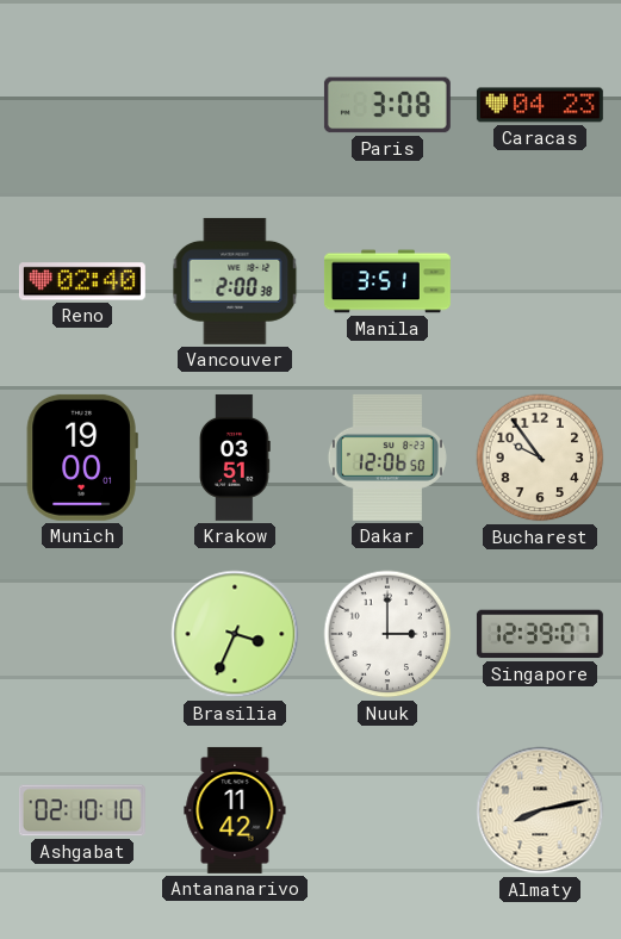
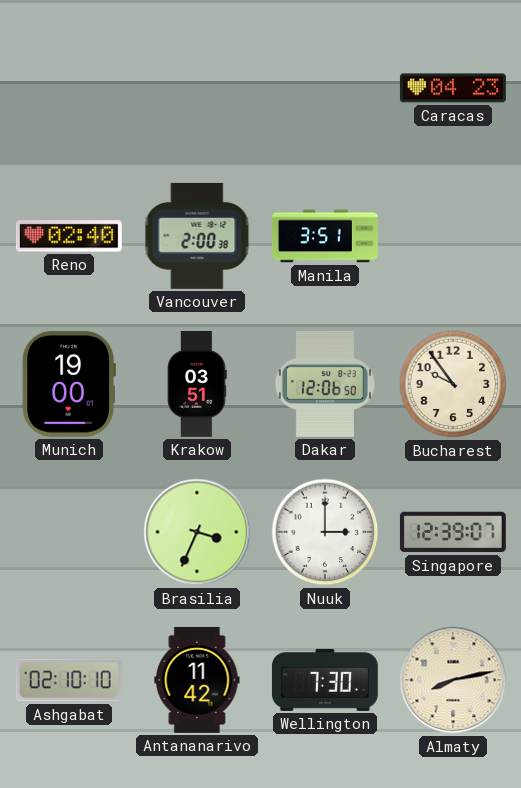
Paris: 3:08 -> none (387, 105)
Wellington: none -> 7:30 (325, 680)
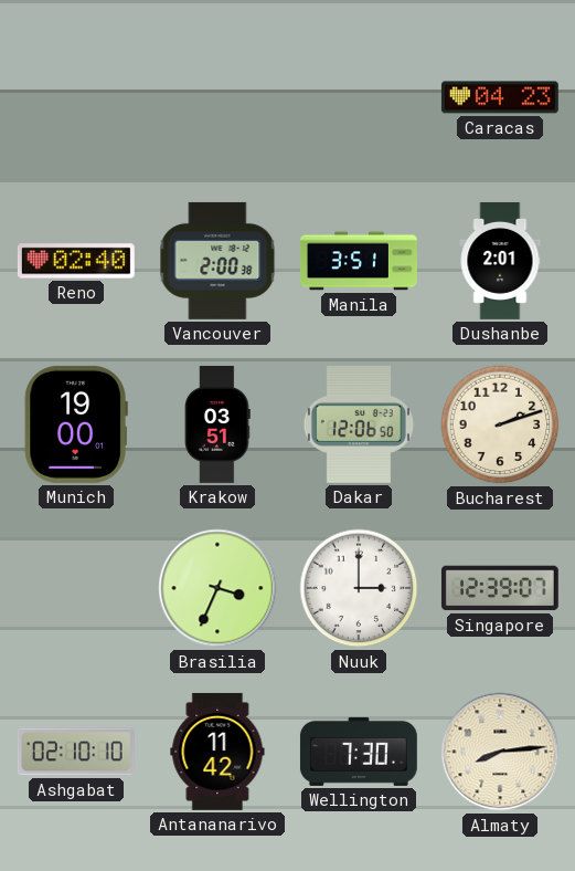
Dushanbe: none -> 2:01 (500, 261)
Bucharest: 9:54 -> 2:12 (500, 424)
Almaty: 8:13 -> 8:14 (500, 752)
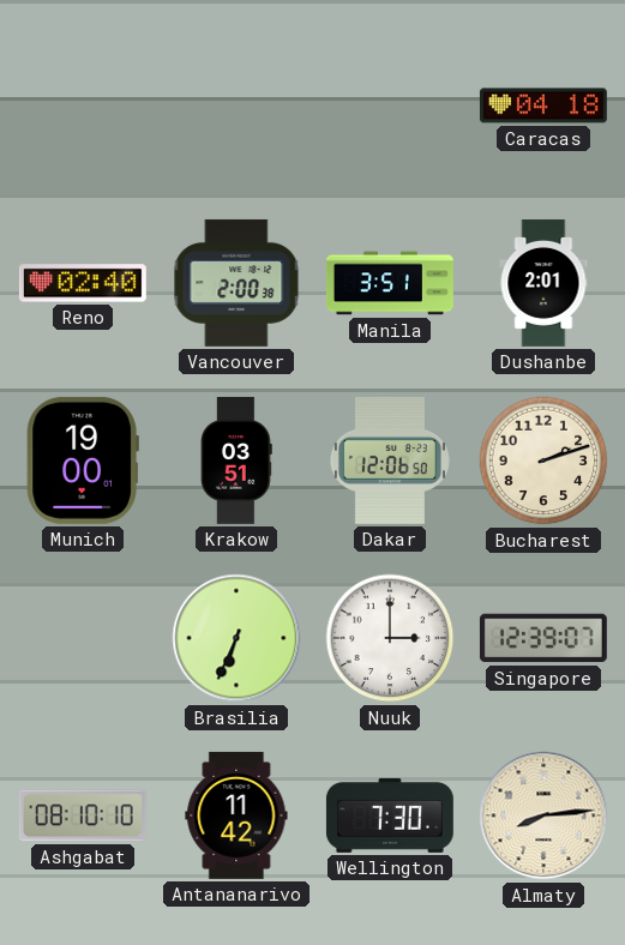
Caracas: 04:23 -> 04:18 (543, 106)
Brasilia: 3:34 -> 6:34 (236, 638)
Ashgabat: 02:10 -> 08:10 (83, 815)
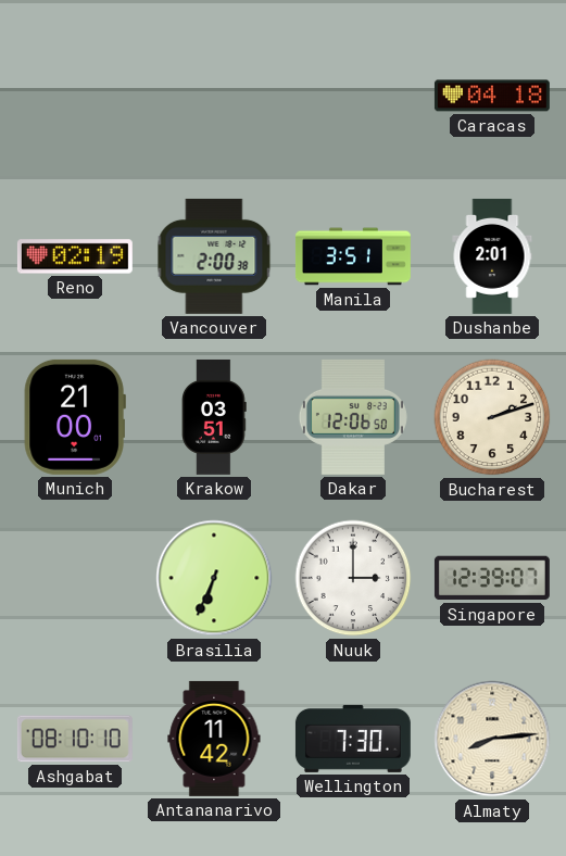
Reno: 02:40 -> 02:19 (75, 256)
Munich: 19:00 -> 21:00 (75, 417)
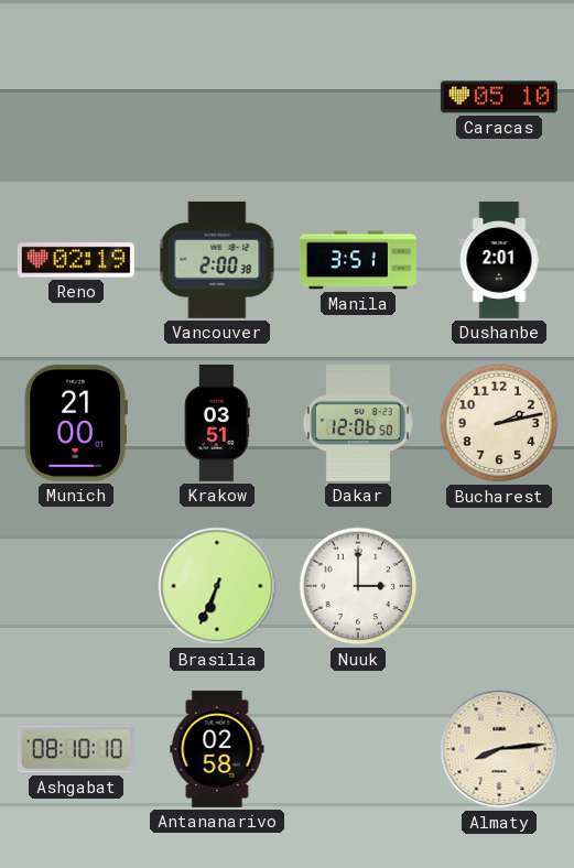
Caracas: 04:18 -> 05:10 (499, 97)
Bucharest: 2:12 -> 2:13 (499, 423)
Singapore: 12:39 -> none (492, 578)
Antananarivo: 11:42 -> 02:58 (217, 749)
Wellington: 7:30 -> none (353, 739)
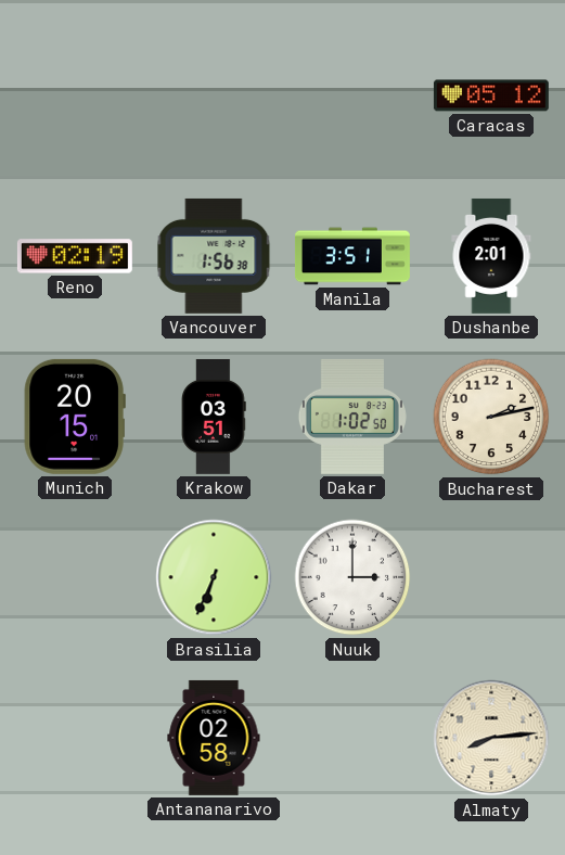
Caracas: 05:10 -> 05:12 (491, 95)
Vancouver: 2:00 -> 1:56 (214, 256)
Munich: 21:00 -> 20:15 (75, 417)
Dakar: 12:06 -> 1:02 (352, 417)
Ashgabat: 08:10 -> none (76, 749)
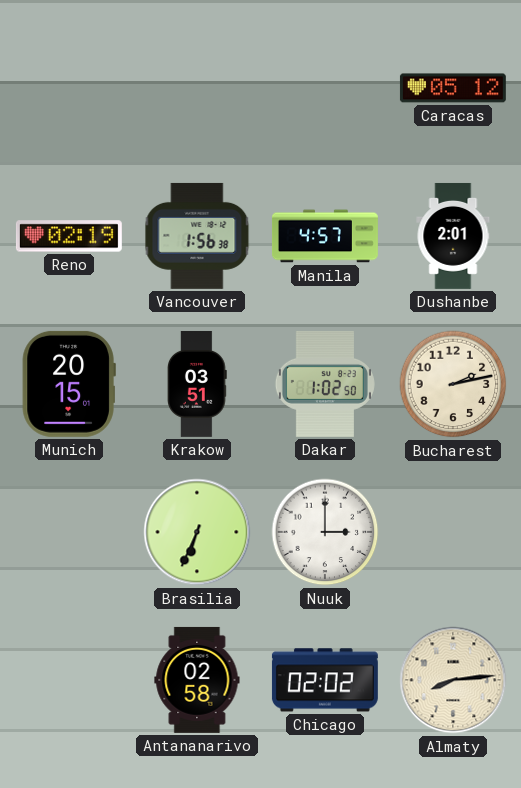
Manila: 3:51 -> 4:57 (325, 236)
Chicago: none -> 02:02 (325, 680)
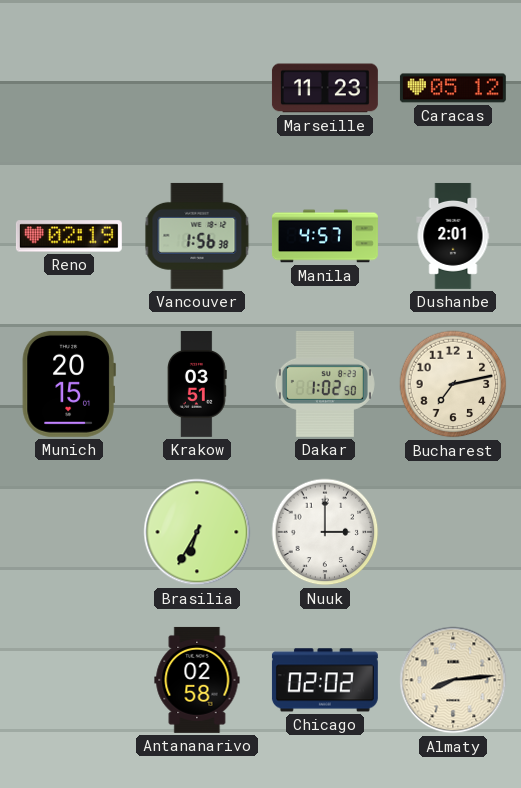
Marseille: none -> 11:23 (325, 88)
Bucharest: 2:13 -> 7:13 (453, 384)
Brasilia: 6:34 -> 6:35 (197, 532)
